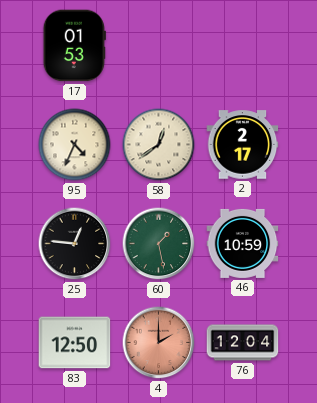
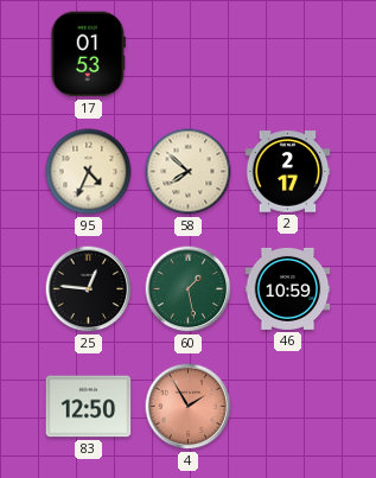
58: 12:39 -> 7:52 (189, 172)
4: 2:00 -> 1:55 (189, 407)
76: 12:04 -> none (243, 343)
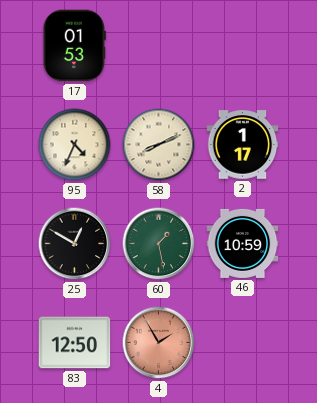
58: 7:52 -> 8:11 (159, 145)
2: 2:17 -> 1:17 (243, 145)
25: 12:46 -> 12:50 (75, 244)
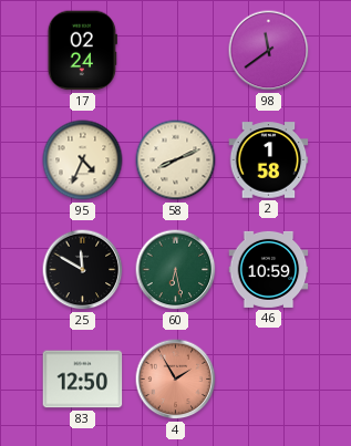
17: 01:53 -> 02:24 (82, 51)
98: none -> 11:39 (269, 51)
2: 1:17 -> 1:58 (269, 160)
25: 12:50 -> 11:50 (83, 270)
60: 1:28 -> 6:28 (176, 270)
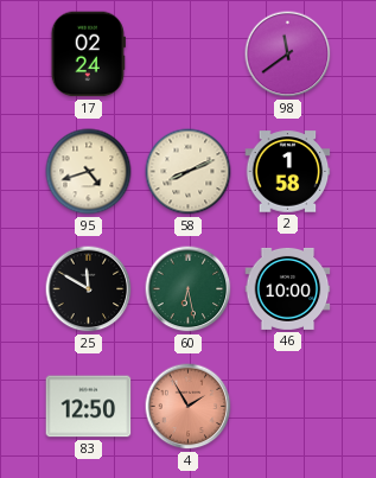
95: 4:34 -> 4:42 (89, 172)
46: 10:59 -> 10:00 (288, 288)
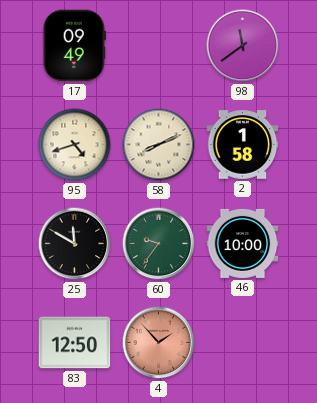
17: 02:24 -> 09:49 (74, 46)
60: 6:28 -> 9:36 (159, 244)
4: 1:55 -> 1:53 (159, 343)
